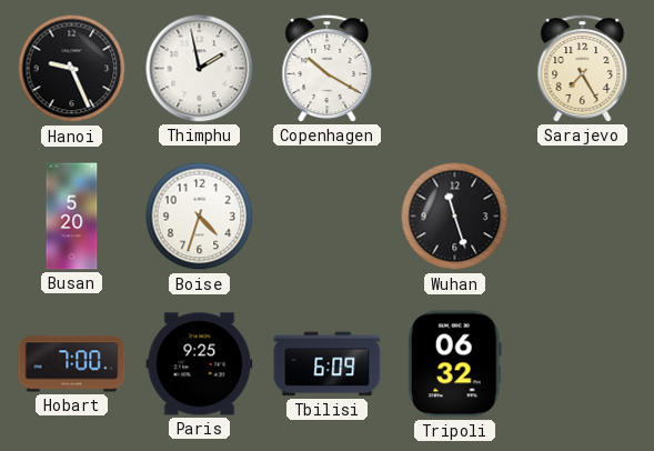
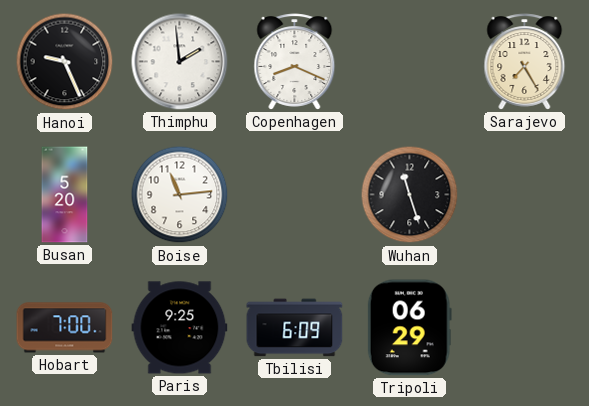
Thimphu: 1:58 -> 1:59 (180, 62)
Copenhagen: 10:20 -> 8:19 (295, 62)
Boise: 4:33 -> 11:14 (180, 195)
Tripoli: 06:32 -> 06:29 (409, 328)
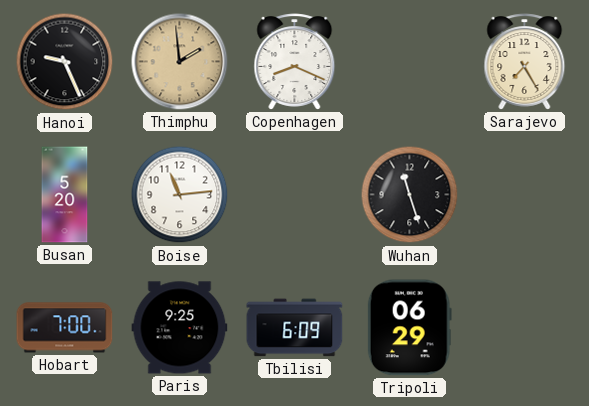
Thimphu dial: white -> champagne (180, 62)
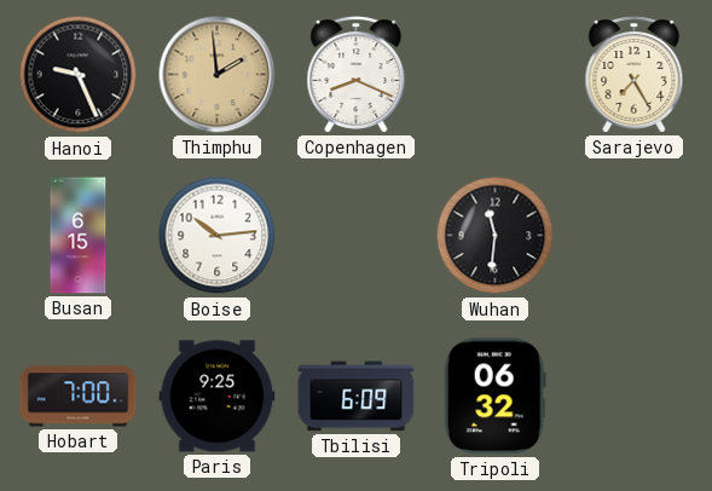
Busan: 5:20 -> 6:15 (79, 236)
Boise: 11:14 -> 10:14 (218, 236)
Wuhan: 11:27 -> 11:31 (496, 236)
Tripoli: 06:29 -> 06:32 (494, 397)
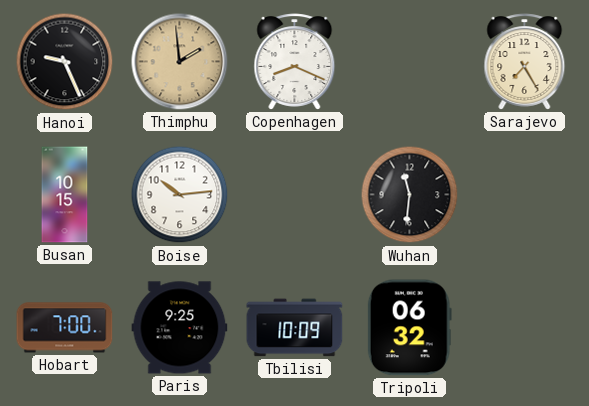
Busan: 6:15 -> 10:15 (65, 195)
Tbilisi: 6:09 -> 10:09 (295, 328)
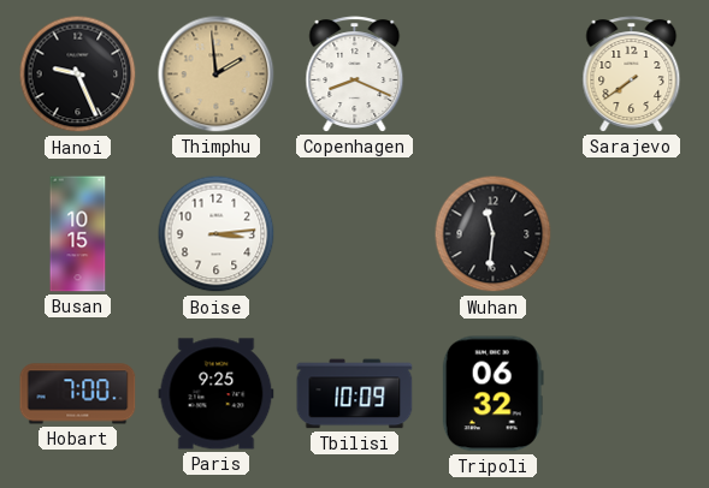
Sarajevo: 7:25 -> 7:39 (632, 75)
Boise: 10:14 -> 3:14 (217, 234)
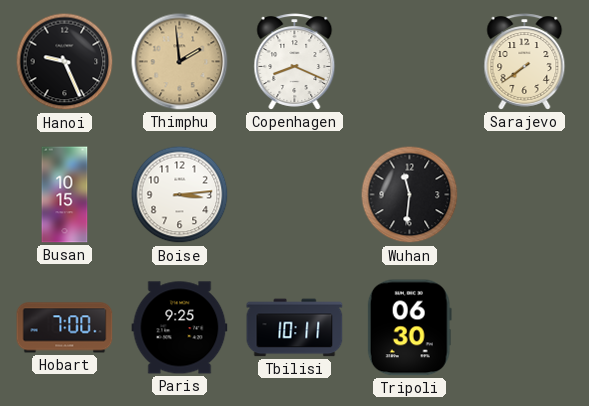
Tbilisi: 10:09 -> 10:11 (295, 328)
Tripoli: 06:32 -> 06:30 (409, 328)
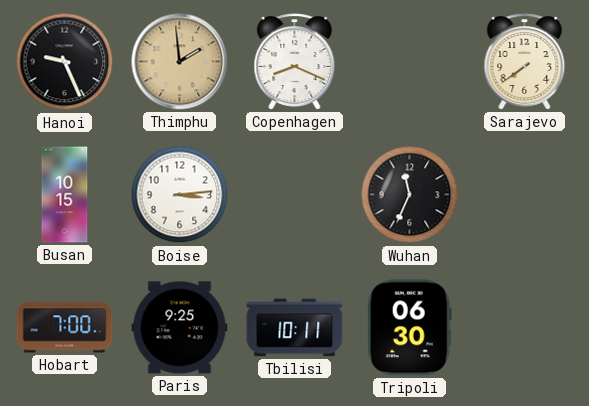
Wuhan: 11:31 -> 11:34 (410, 195)
